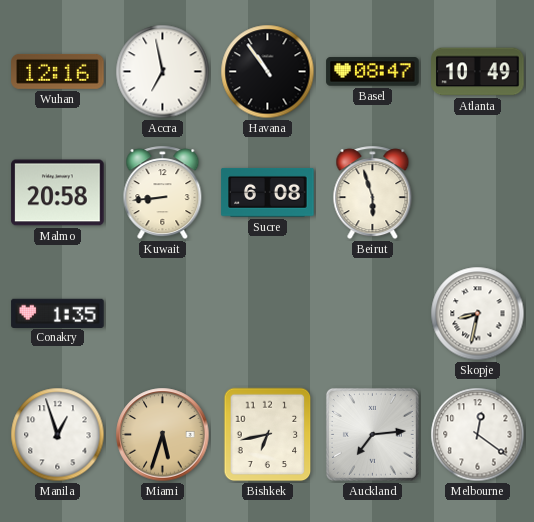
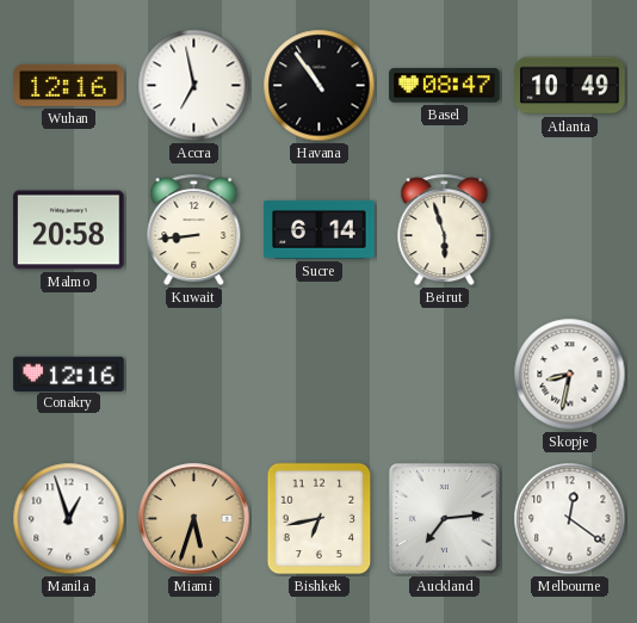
Sucre: 6:08 -> 6:14 (320, 230)
Conakry: 1:35 -> 12:16 (69, 374)
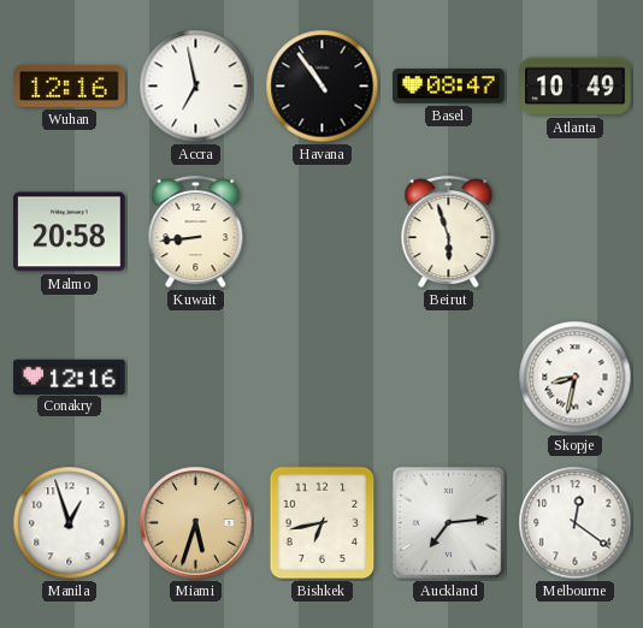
Sucre: 6:14 -> none (320, 230)
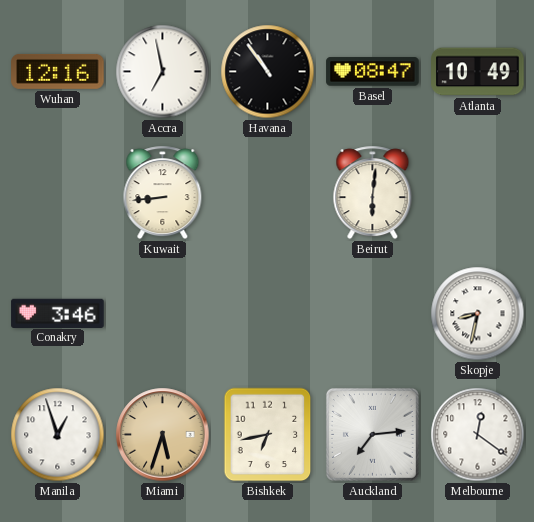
Malmo: 20:58 -> none (70, 232)
Beirut: 5:57 -> 6:01 (373, 193)
Conakry: 12:16 -> 3:46 (58, 313)
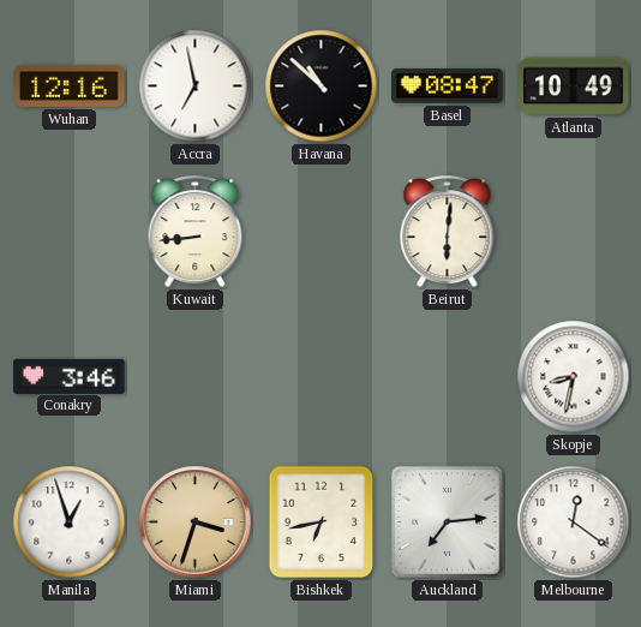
Havana: 10:54 -> 10:52 (322, 86)
Miami: 5:33 -> 3:33 (196, 522)
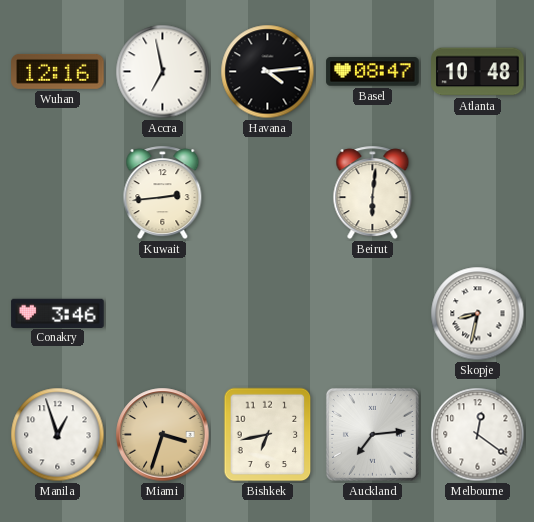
Havana: 10:52 -> 4:14 (268, 72)
Atlanta: 10:49 -> 10:48 (478, 72)
Kuwait: 8:44 -> 2:44 (163, 193)
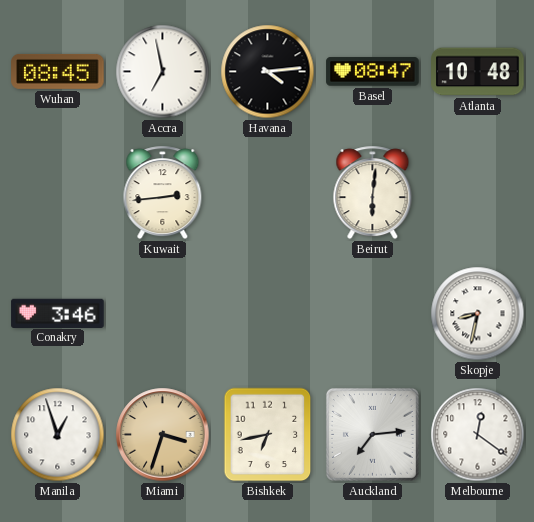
Wuhan: 12:16 -> 08:45 (58, 71)
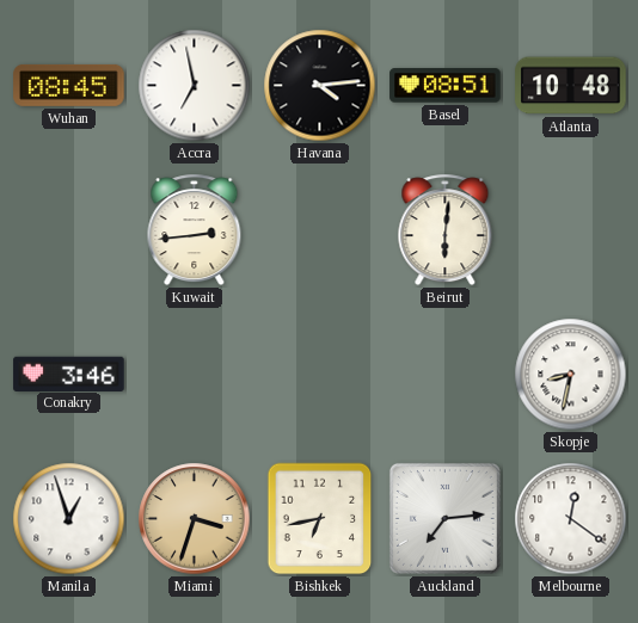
Basel: 08:47 -> 08:51 (446, 86)
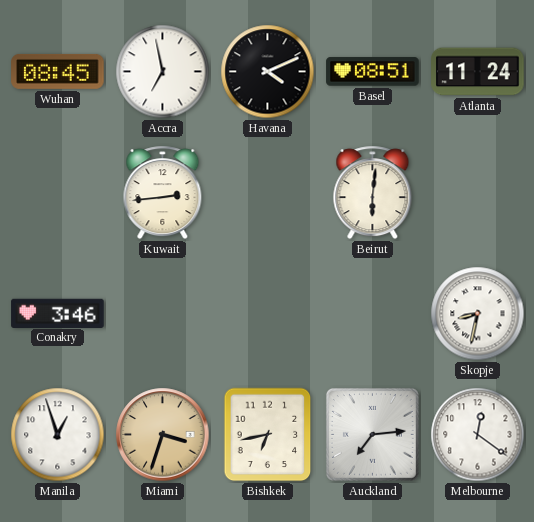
Havana: 4:14 -> 4:11 (268, 72)
Atlanta: 10:48 -> 11:24 (478, 72)
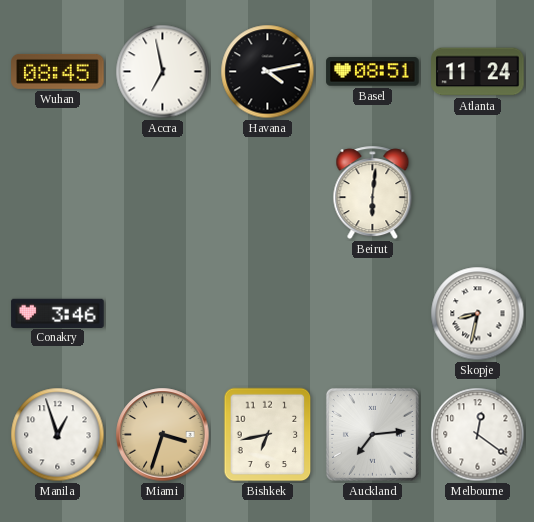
Havana: 4:11 -> 4:13 (268, 72)
Kuwait: 2:44 -> none (163, 193)
